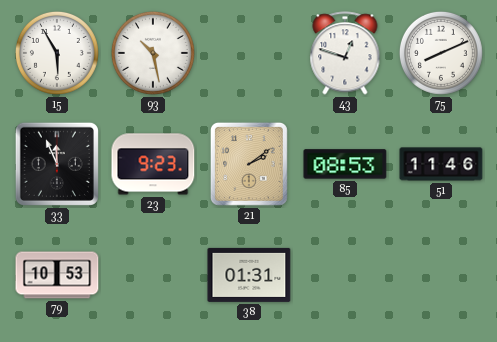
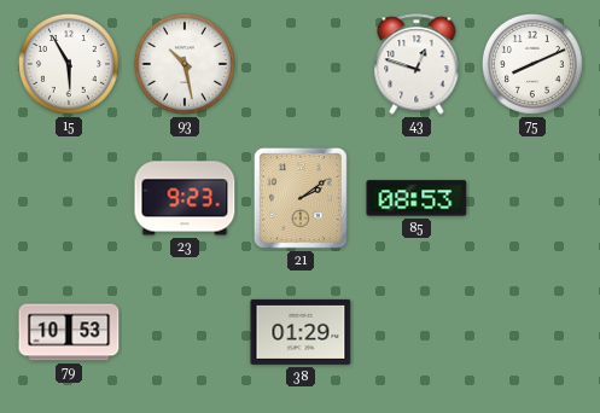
33: 11:56 -> none (57, 164)
51: 11:46 -> none (441, 164)
38: 01:31 -> 01:29 (301, 332)
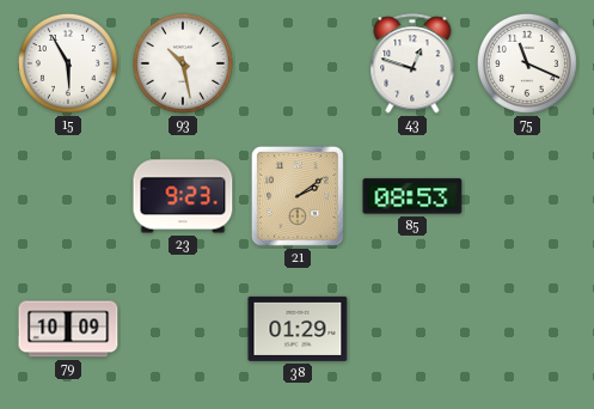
75: 8:11 -> 11:19 (527, 63)
79: 10:53 -> 10:09 (68, 329)
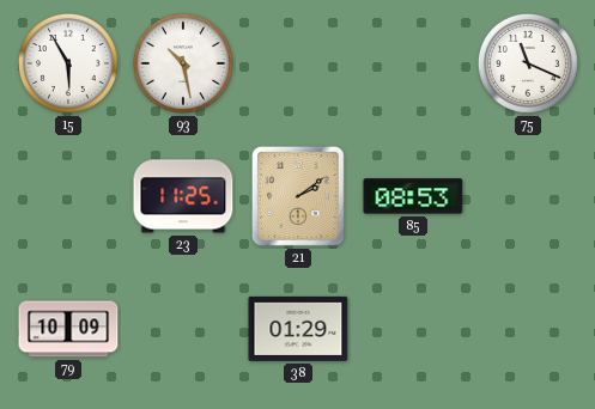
43: 12:48 -> none (412, 63)
23: 9:23 -> 11:25 (183, 196)
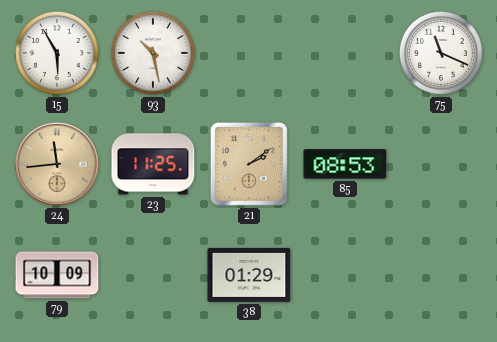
24: none -> 11:44 (58, 165)
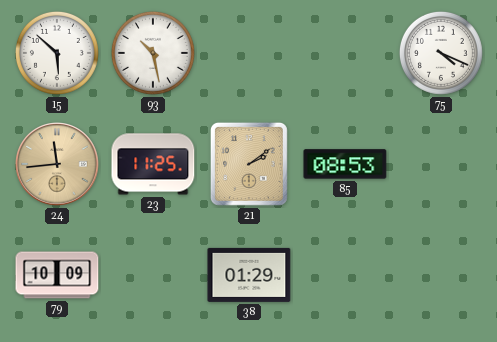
15: 5:55 -> 5:52 (57, 53)
75: 11:19 -> 4:19 (441, 53)
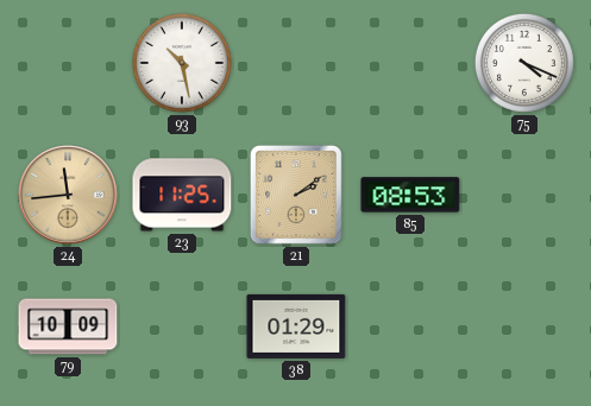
15: 5:52 -> none (57, 53)
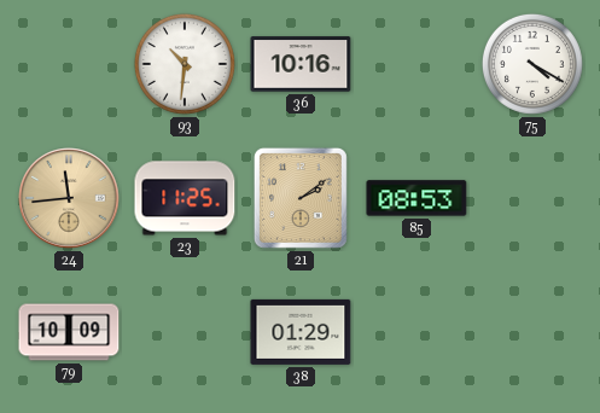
93: 10:28 -> 10:31 (185, 64)
36: none -> 10:16 (301, 64)
75: 4:19 -> 4:20 (532, 64)
